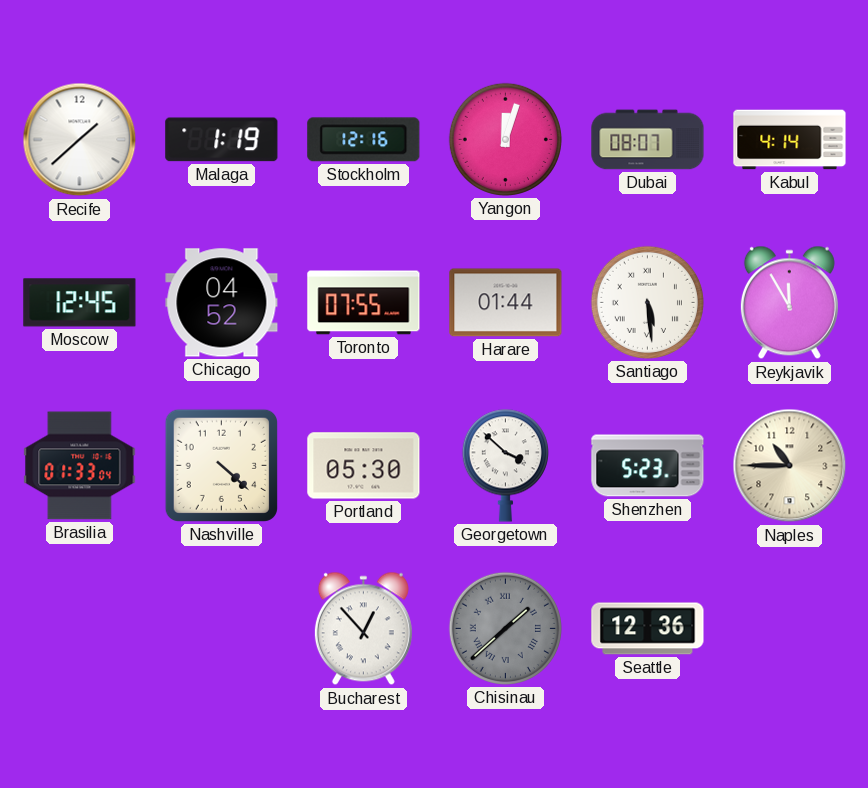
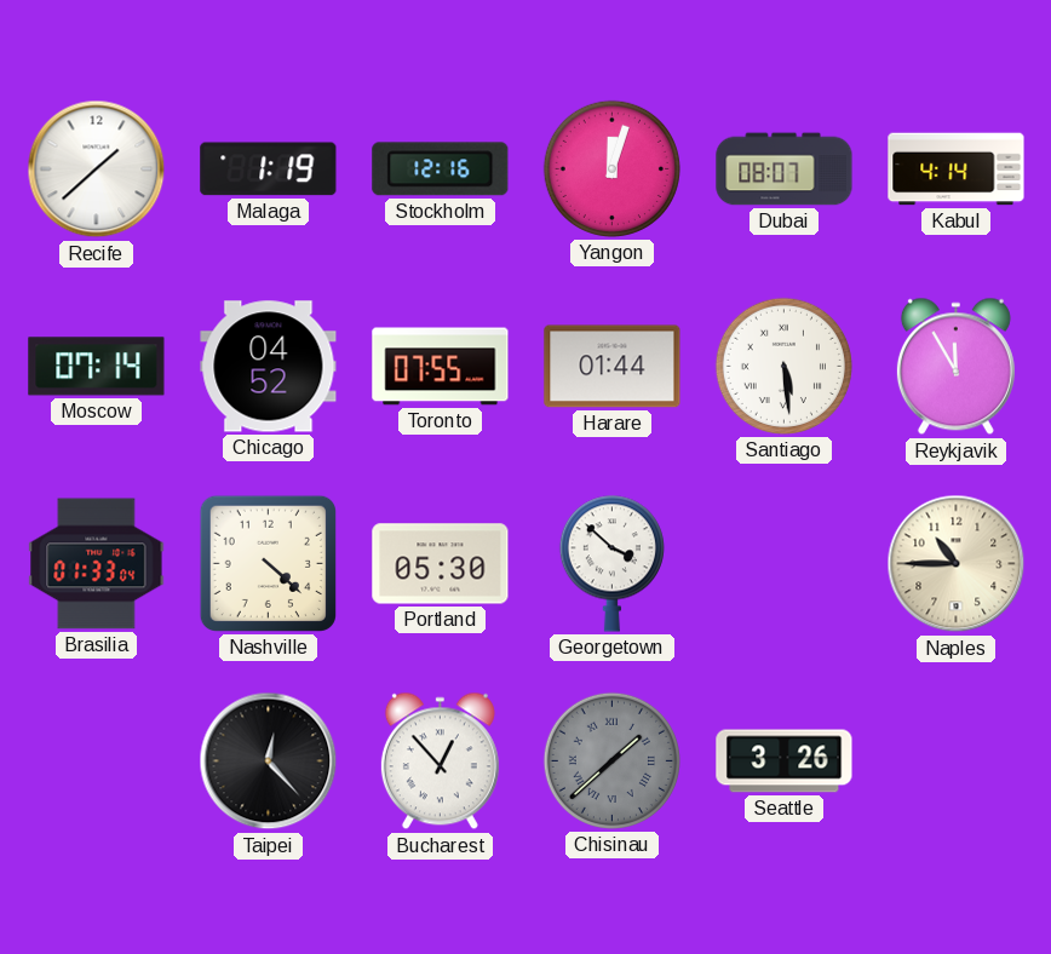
Moscow: 12:45 -> 07:14 (97, 367)
Shenzhen: 5:23 -> none (648, 466)
Taipei: none -> 12:23 (269, 762)
Seattle: 12:36 -> 3:26 (785, 762)
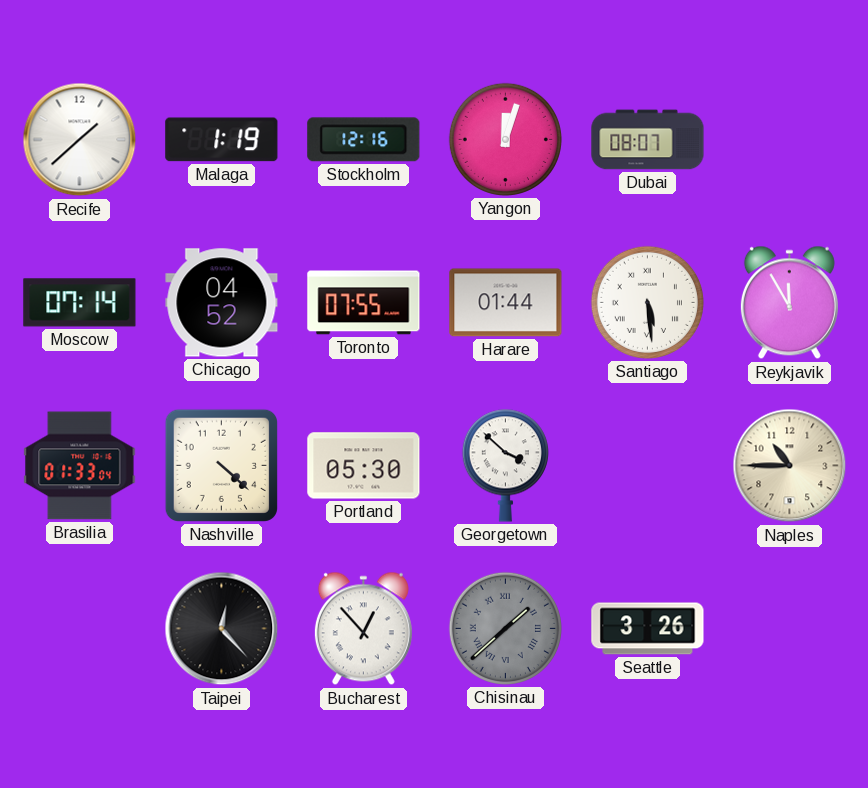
Kabul: 4:14 -> none (957, 169)
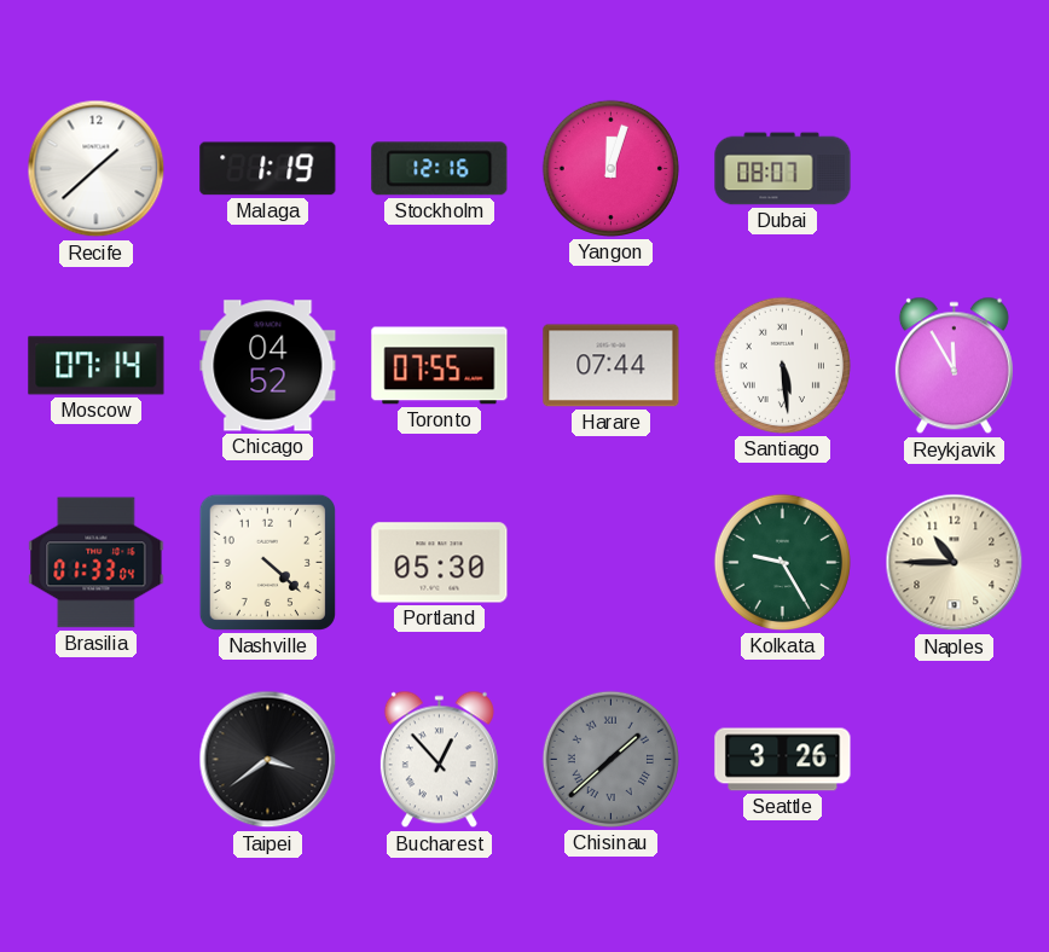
Harare: 01:44 -> 07:44 (612, 366)
Georgetown: 3:52 -> none (505, 465)
Kolkata: none -> 9:25 (782, 562)
Taipei: 12:23 -> 3:39 (268, 760)
